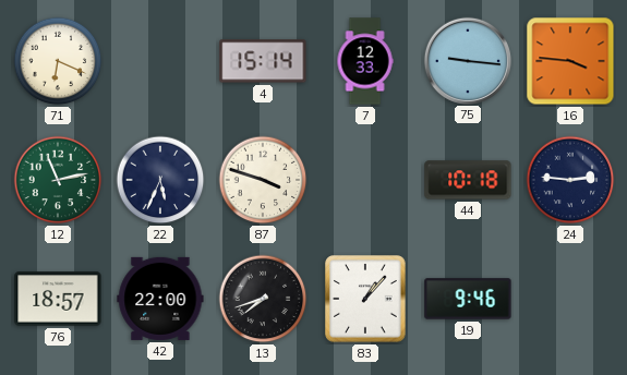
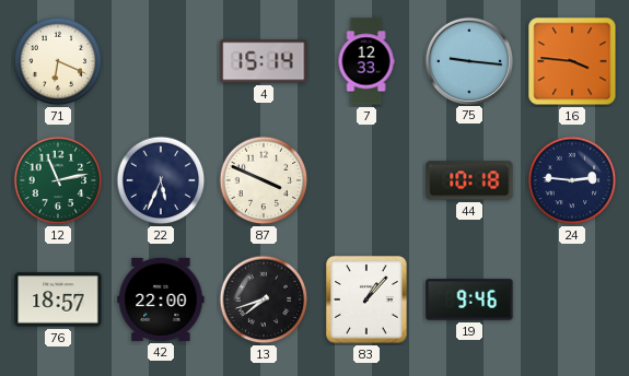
87: 3:48 -> 3:49 (264, 180)
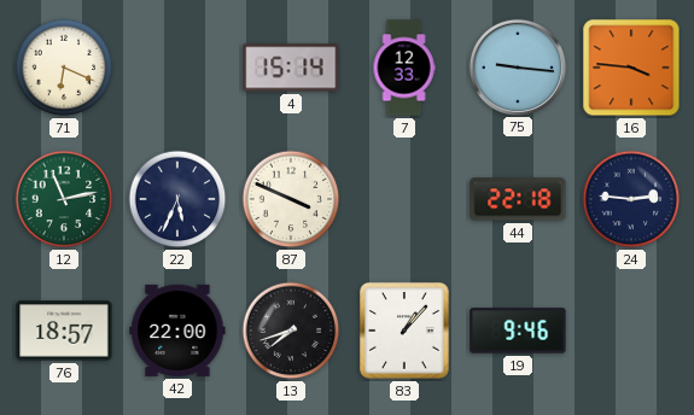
44: 10:18 -> 22:18 (518, 199)
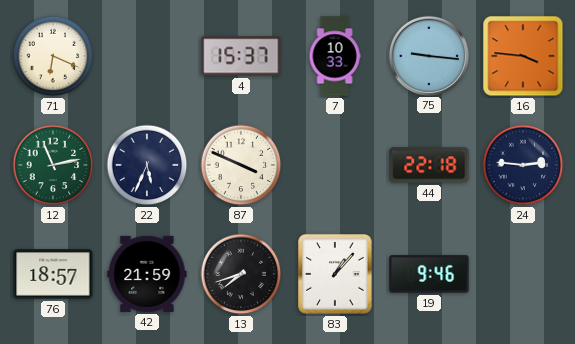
4: 15:14 -> 15:37 (241, 56)
7: 12:33 -> 10:33 (335, 56)
42: 22:00 -> 21:59 (147, 274)
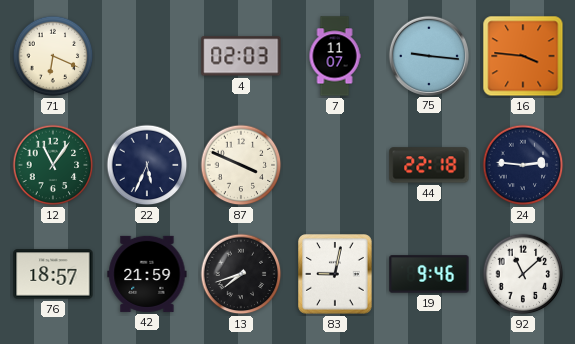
4: 15:37 -> 02:03 (241, 56)
7: 10:33 -> 11:07 (335, 56)
12: 11:13 -> 11:06 (53, 165)
83: 1:07 -> 9:02 (335, 274)
92: none -> 11:08 (523, 274)
